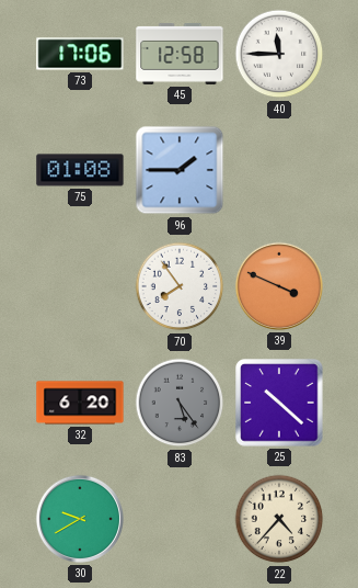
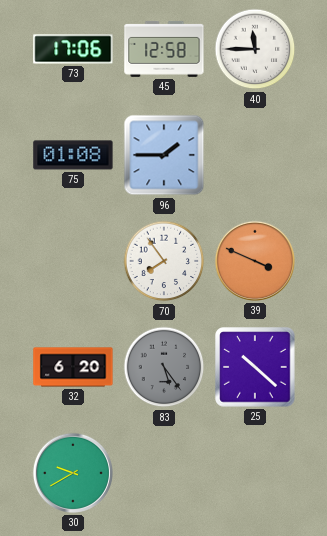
22: 4:37 -> none (279, 519)
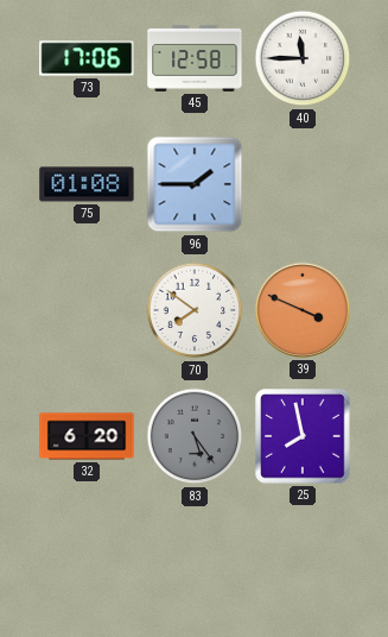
70: 7:54 -> 7:51 (195, 310)
25: 10:22 -> 7:58 (303, 436)
30: 9:40 -> none (73, 473)
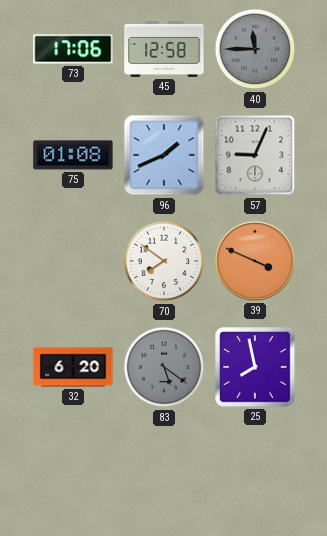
40 dial: white -> grey (255, 49)
96: 1:45 -> 1:41 (164, 155)
57: none -> 9:04 (255, 155)
83: 5:24 -> 5:21 (164, 367)
